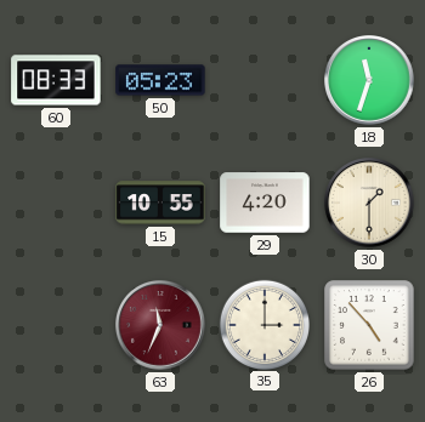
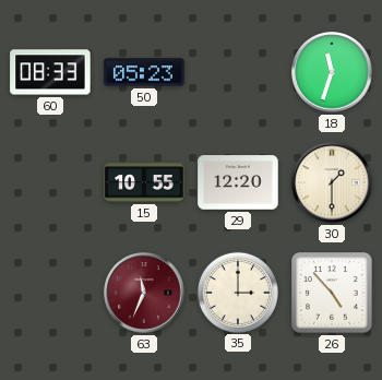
29: 4:20 -> 12:20 (238, 182)
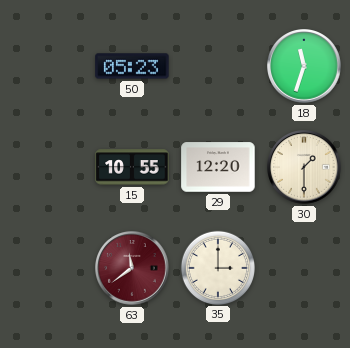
60: 08:33 -> none (50, 72)
63: 11:34 -> 11:39 (133, 269)
26: 4:53 -> none (332, 293)
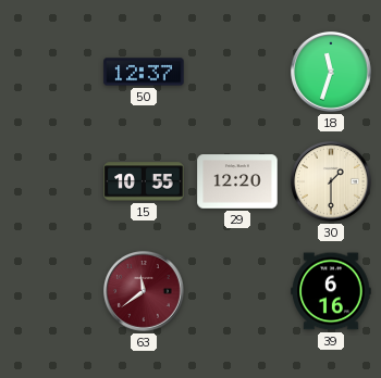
50: 05:23 -> 12:37 (144, 72)
35: 3:00 -> none (217, 267)
39: none -> 6:16 (331, 291)
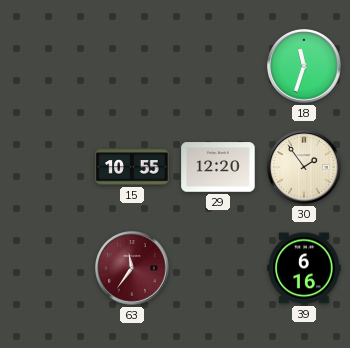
50: 12:37 -> none (144, 72)
30: 1:30 -> 1:54 (305, 168)
63: 11:39 -> 11:36 (133, 269)
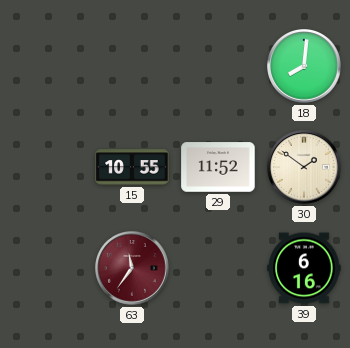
18: 11:33 -> 8:01 (305, 67)
29: 12:20 -> 11:52 (218, 167)
30: 1:54 -> 1:51 (305, 168)
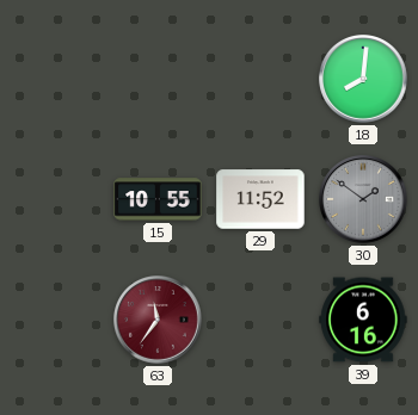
30 dial: cream -> grey (364, 200)
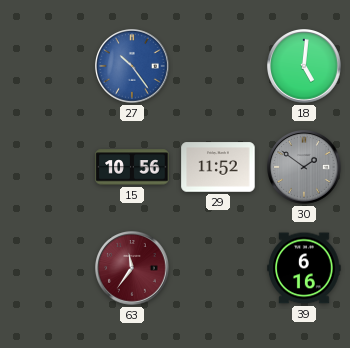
27: none -> 10:24 (133, 67)
18: 8:01 -> 5:01 (305, 67)
15: 10:55 -> 10:56 (132, 167)
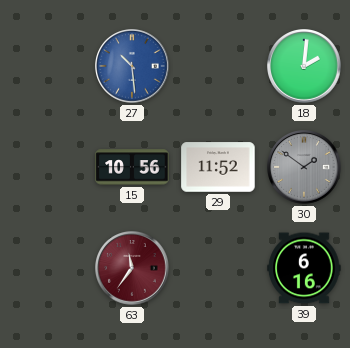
27: 10:24 -> 10:29 (133, 67)
18: 5:01 -> 2:01 (305, 67)
